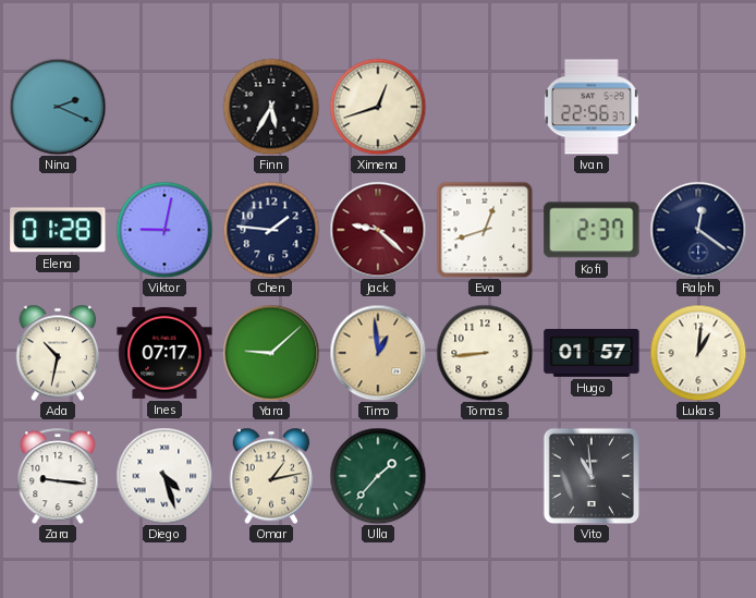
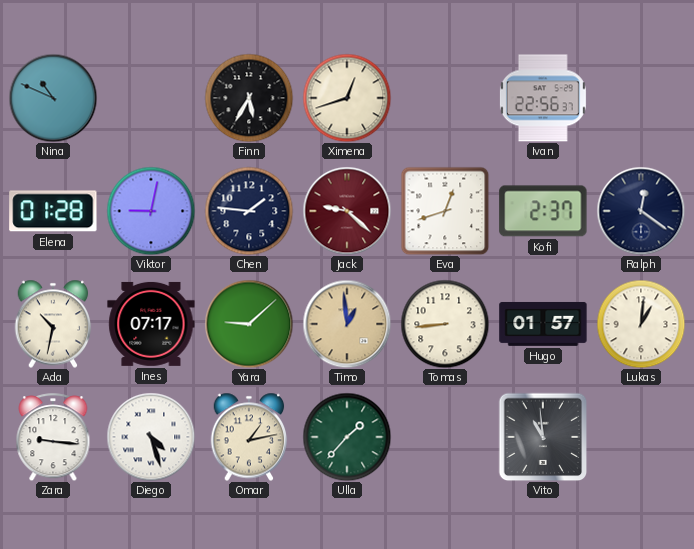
Nina: 2:19 -> 10:49 (53, 98)
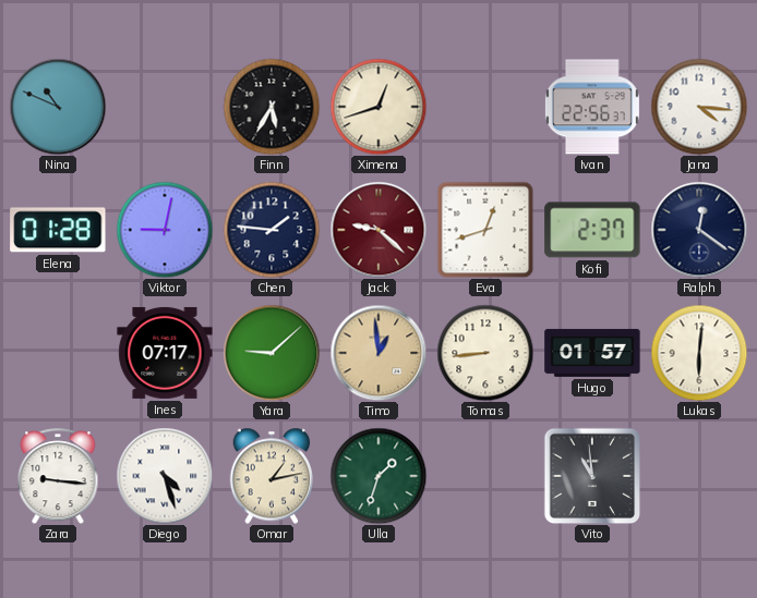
Jana: none -> 4:16 (699, 107)
Ada: 10:32 -> none (53, 324)
Lukas: 1:01 -> 6:01 (699, 353)
Ulla: 1:37 -> 1:33 (378, 476)
